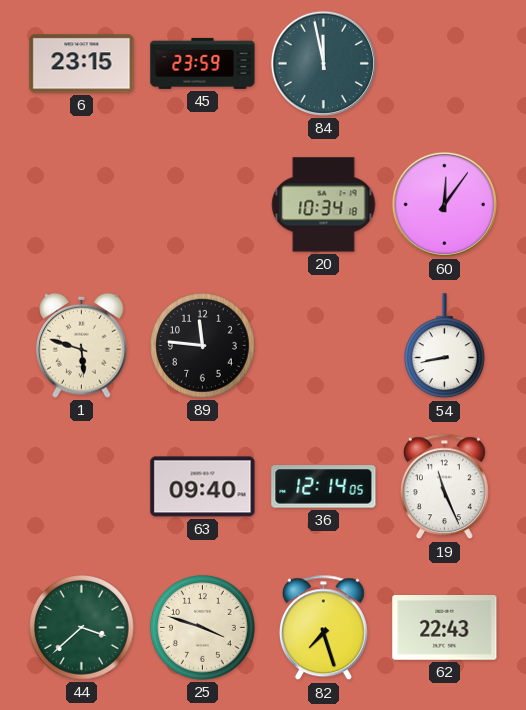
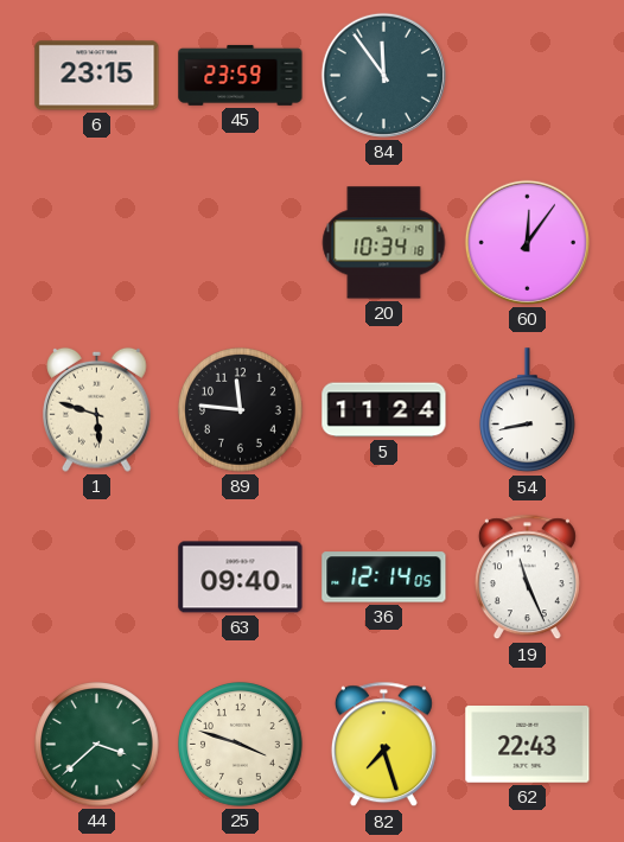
84: 11:58 -> 11:54 (383, 75)
5: none -> 11:24 (384, 410)
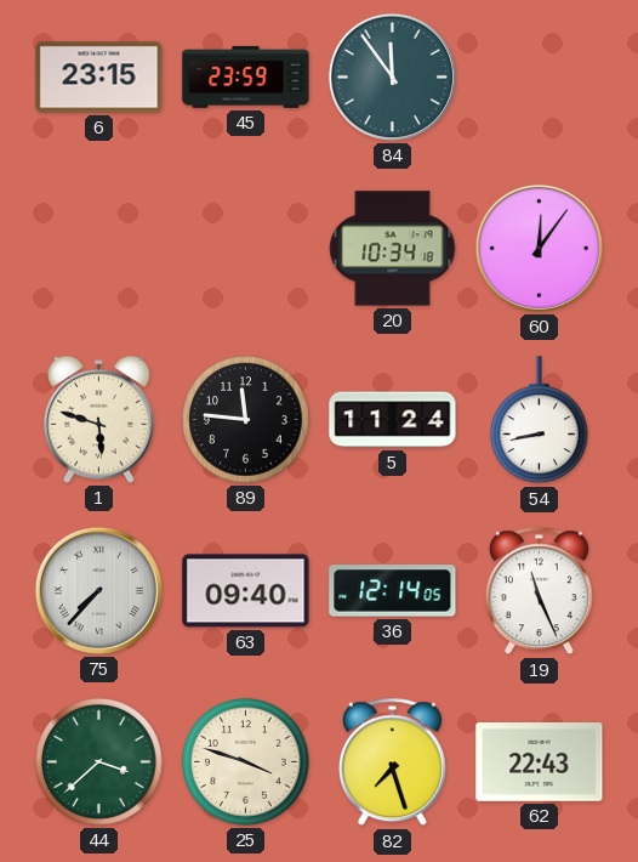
75: none -> 7:37 (98, 590)
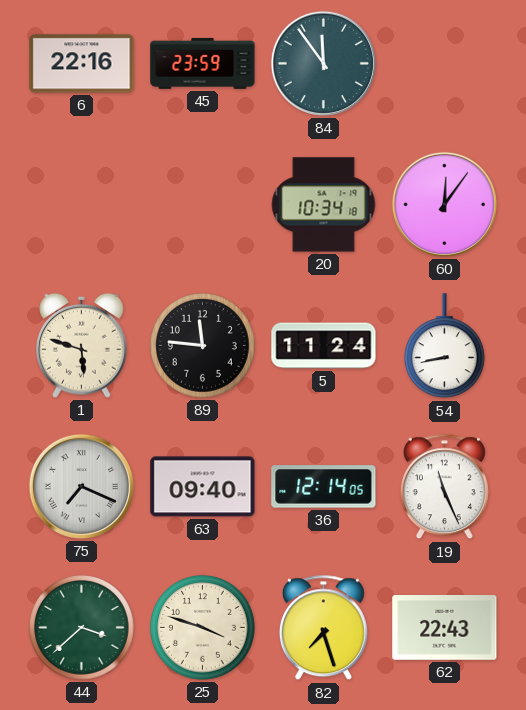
6: 23:15 -> 22:16 (82, 64)
75: 7:37 -> 7:19 (81, 486)
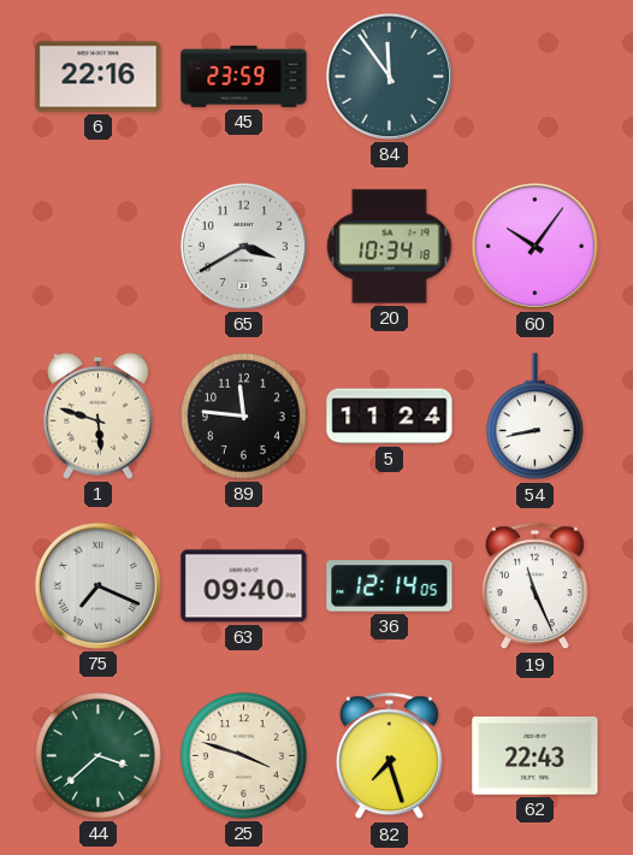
65: none -> 3:40 (243, 246)
60: 12:06 -> 10:06 (534, 246)
